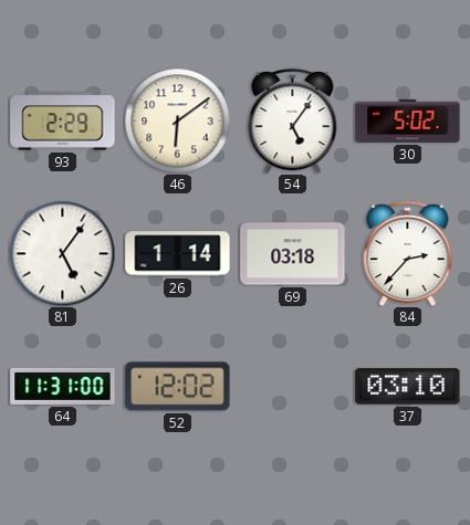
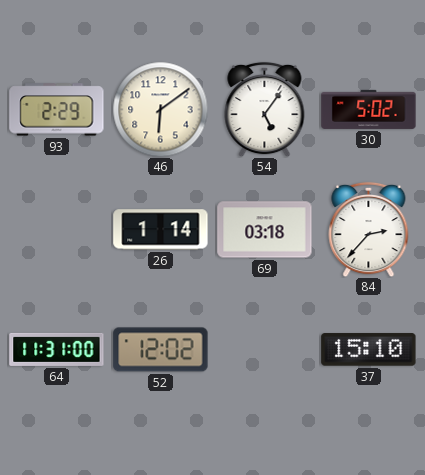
81: 5:06 -> none (62, 253)
37: 03:10 -> 15:10 (369, 350)
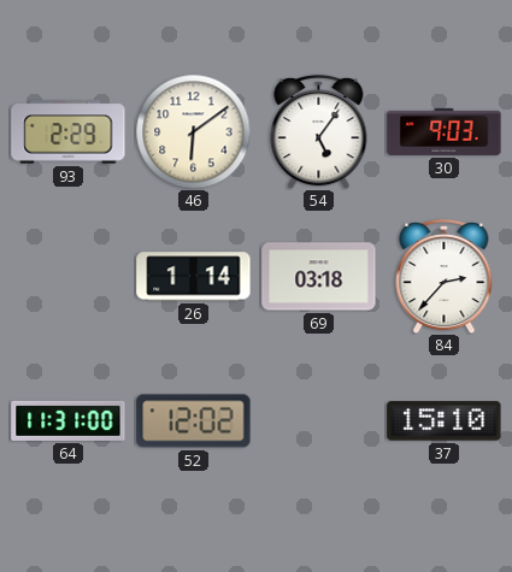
30: 5:02 -> 9:03 (445, 131)
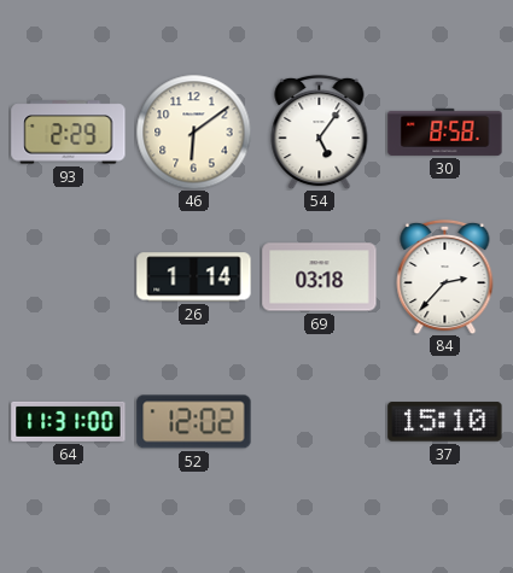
30: 9:03 -> 8:58 (445, 131)
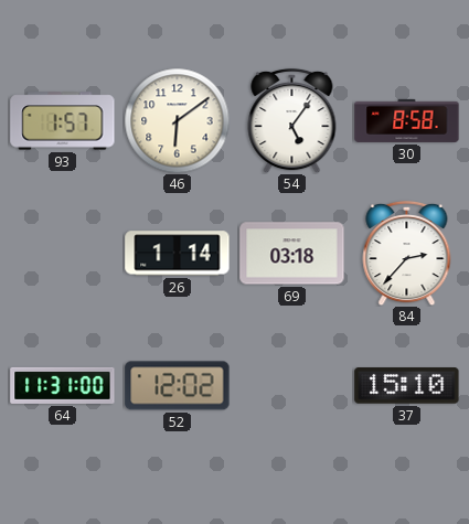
93: 2:29 -> 1:57 (63, 121)
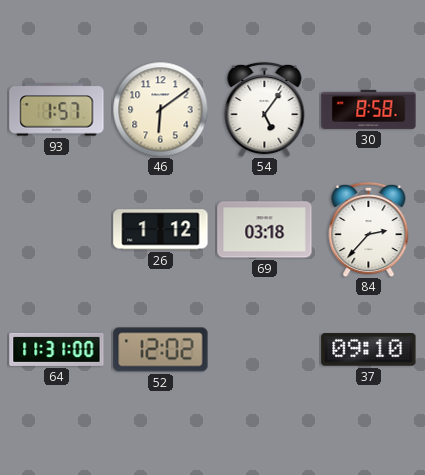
26: 1:14 -> 1:12 (161, 230)
37: 15:10 -> 09:10 (369, 350)
